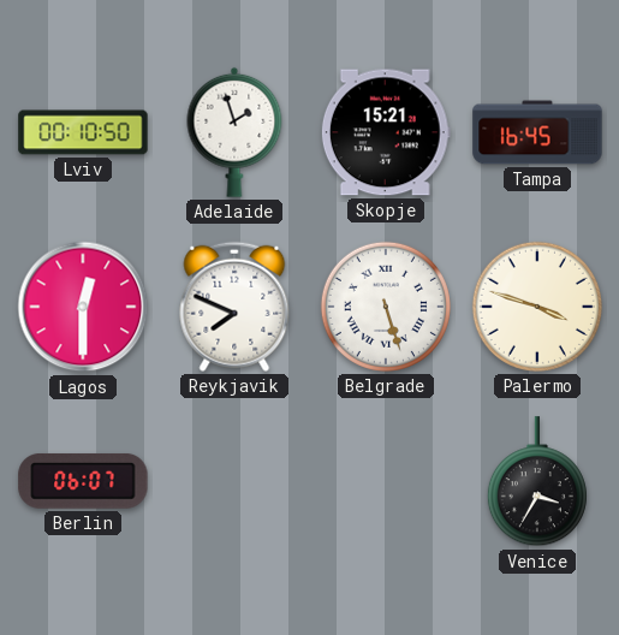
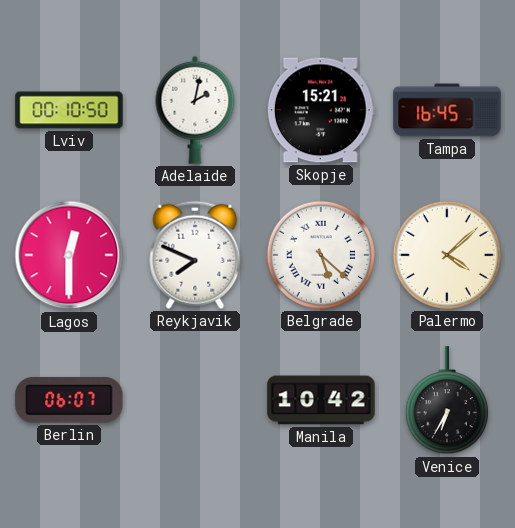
Adelaide: 1:57 -> 2:02 (195, 110)
Belgrade: 5:27 -> 5:22 (321, 255)
Palermo: 3:48 -> 4:08 (447, 255)
Manila: none -> 10:42 (321, 400)
Venice: 3:35 -> 6:35 (447, 401)
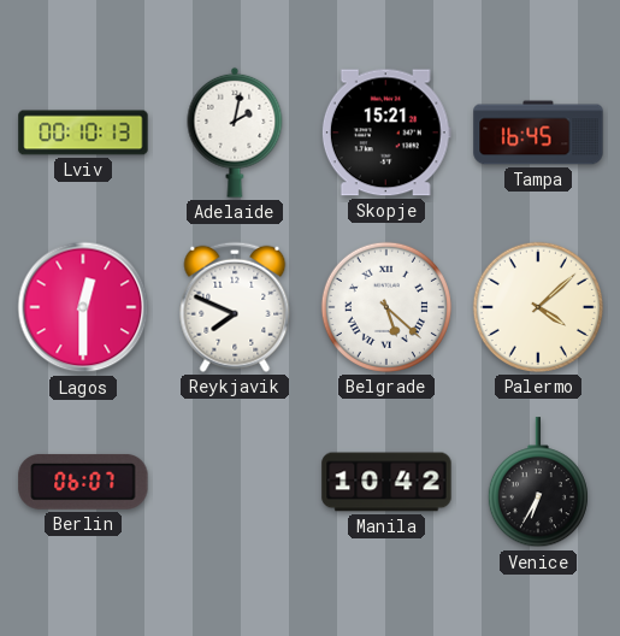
Lviv: 00:10:50 -> 00:10:13 (83, 132)
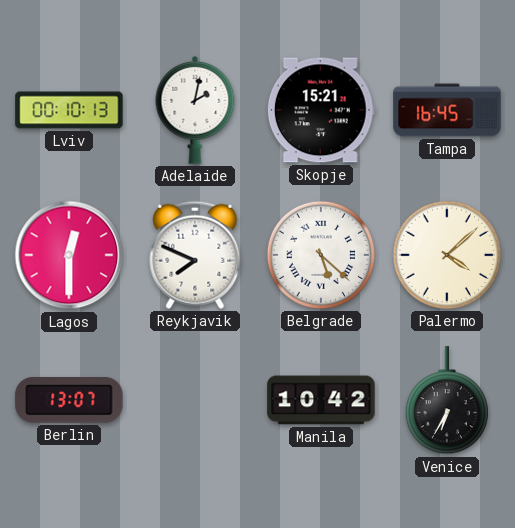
Berlin: 06:07 -> 13:07 (69, 400)
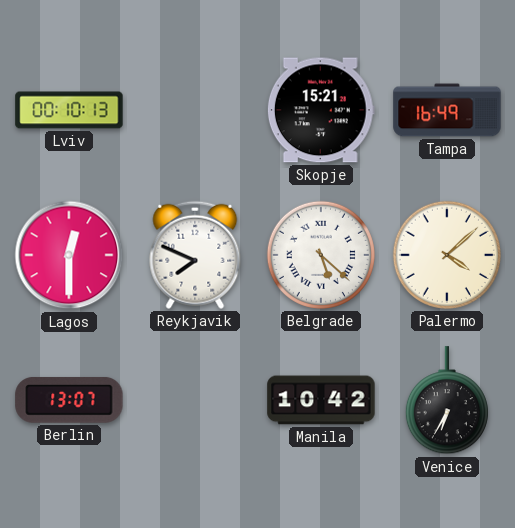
Adelaide: 2:02 -> none (195, 110)
Tampa: 16:45 -> 16:49 (447, 110)
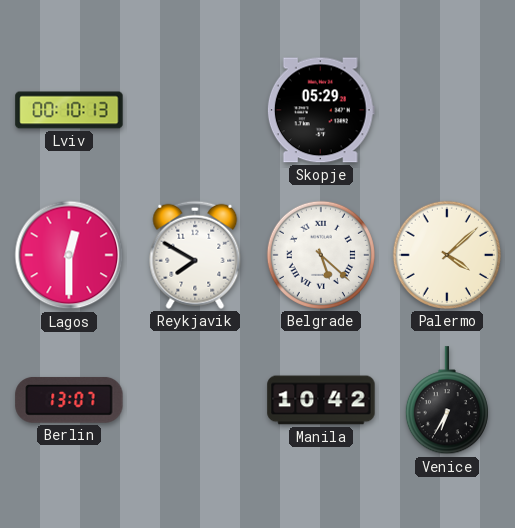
Skopje: 15:21 -> 05:29 (321, 110)
Tampa: 16:49 -> none (447, 110)
Reykjavik: 7:49 -> 7:50 (195, 255)
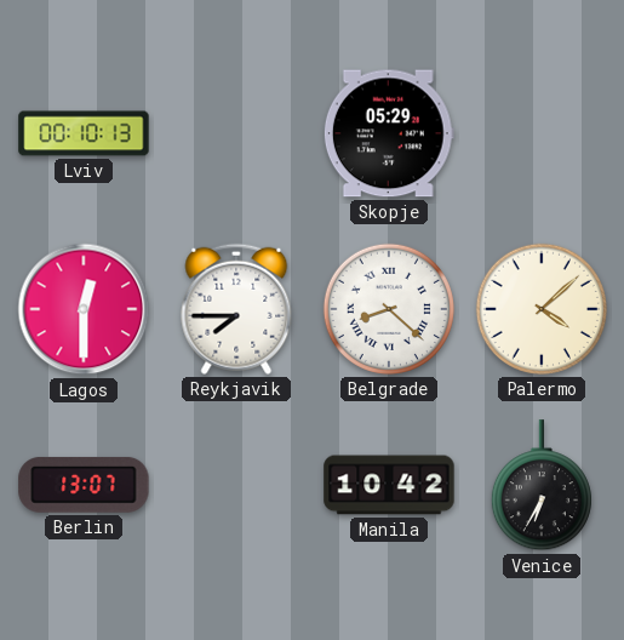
Reykjavik: 7:50 -> 7:45 (236, 309)
Belgrade: 5:22 -> 8:22 (389, 309)
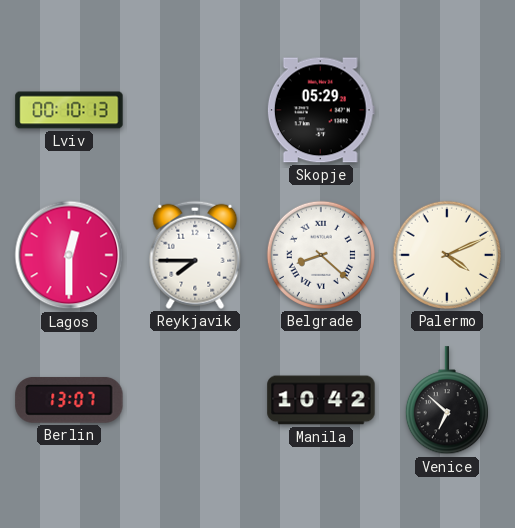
Palermo: 4:08 -> 4:11 (447, 255)
Venice: 6:35 -> 6:52 (447, 401)
